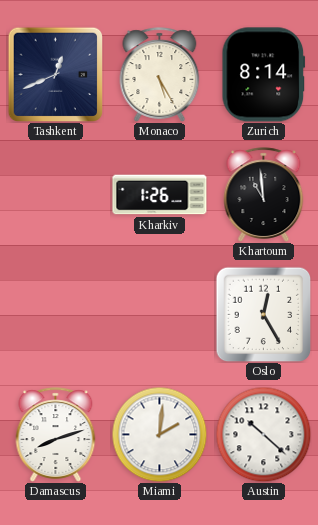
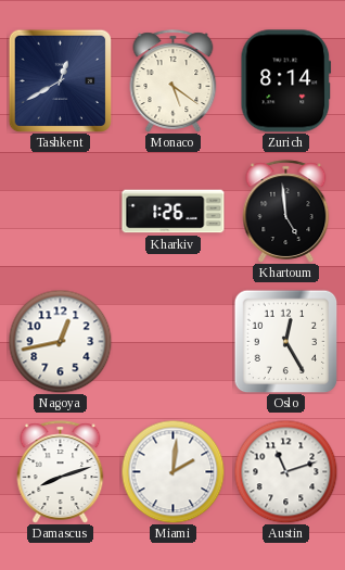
Tashkent: 12:41 -> 12:40 (60, 80)
Monaco: 5:25 -> 5:21 (174, 81)
Khartoum: 10:59 -> 4:59 (286, 212)
Nagoya: none -> 12:43 (60, 341)
Austin: 10:22 -> 11:12 (285, 471)
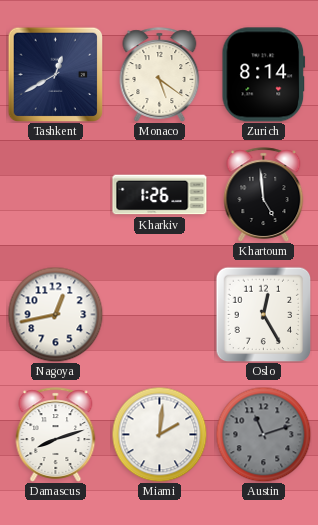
Austin dial: white -> grey (263, 434)
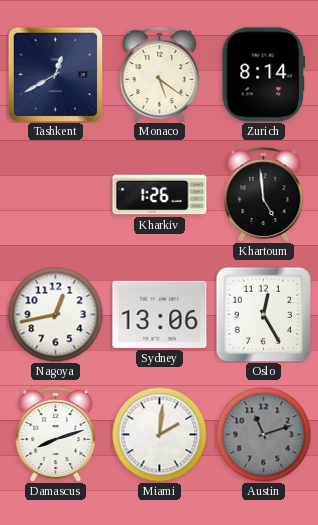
Sydney: none -> 13:06 (160, 314)
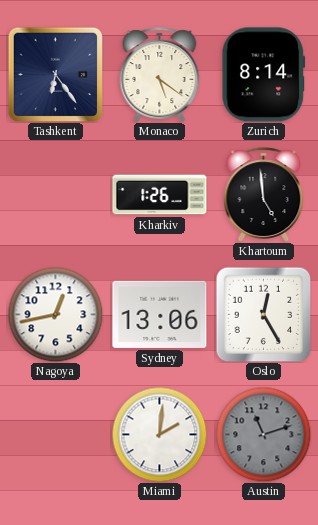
Tashkent: 12:40 -> 6:24 (55, 74)
Damascus: 8:12 -> none (56, 435)
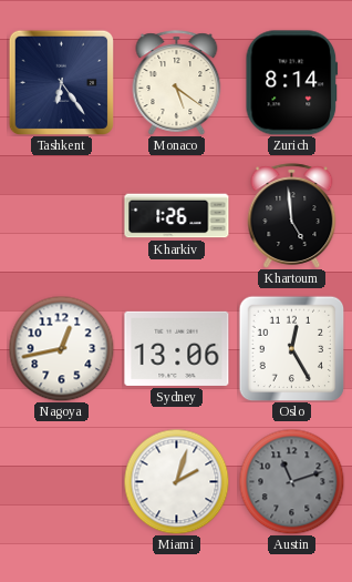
Miami: 2:01 -> 2:03 (176, 481)
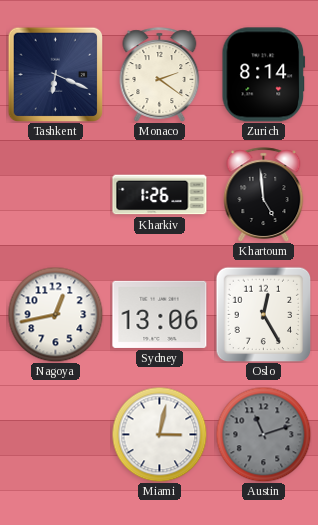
Tashkent: 6:24 -> 6:19 (55, 74)
Monaco: 5:21 -> 2:21 (160, 75)
Miami: 2:03 -> 3:02 (159, 434)
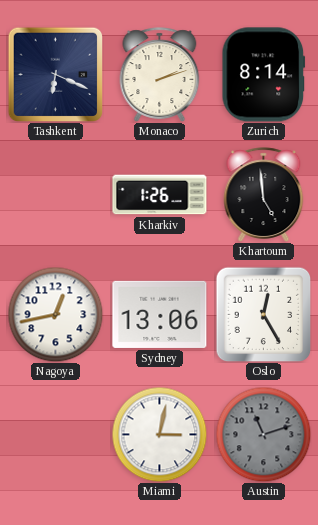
Monaco: 2:21 -> 2:12 (160, 75)
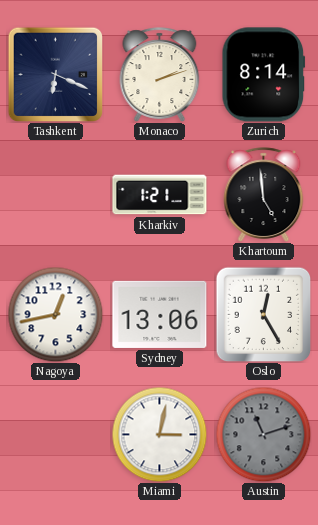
Kharkiv: 1:26 -> 1:21 (160, 195)
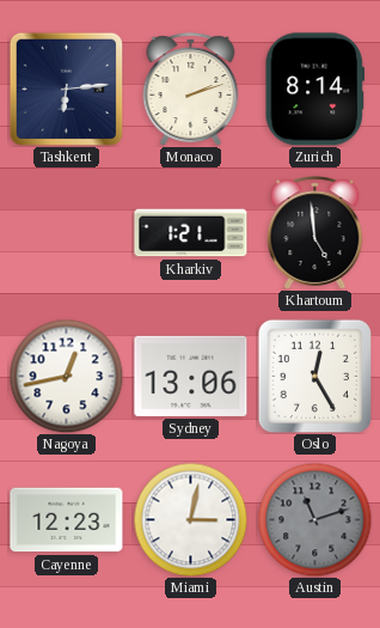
Tashkent: 6:19 -> 6:14 (66, 89)
Cayenne: none -> 12:23 (67, 520)
